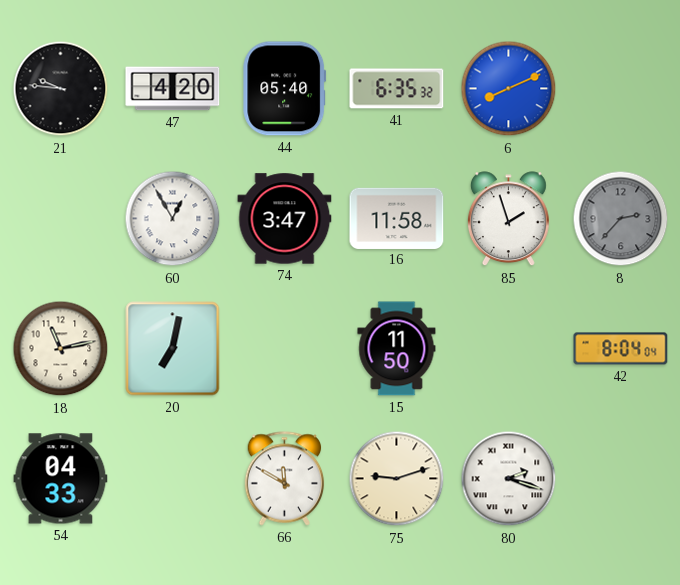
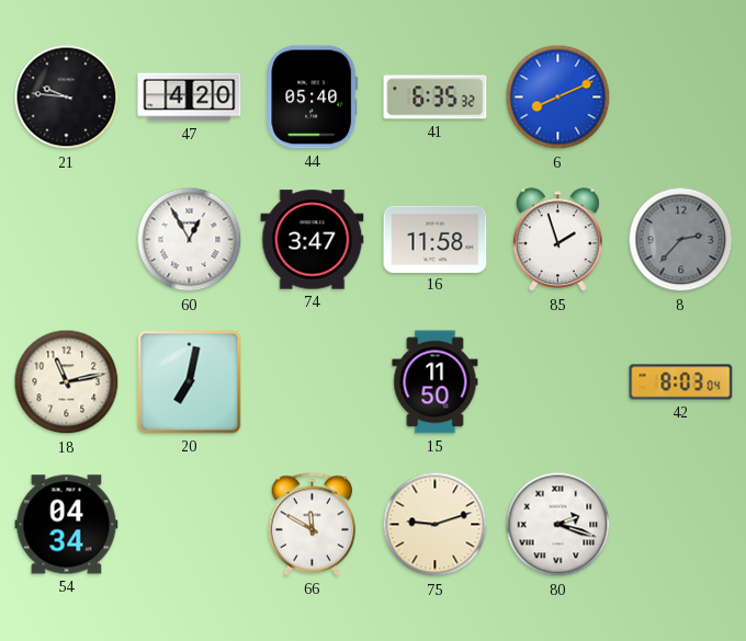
42: 8:04 -> 8:03 (681, 382)
54: 04:33 -> 04:34 (67, 525)
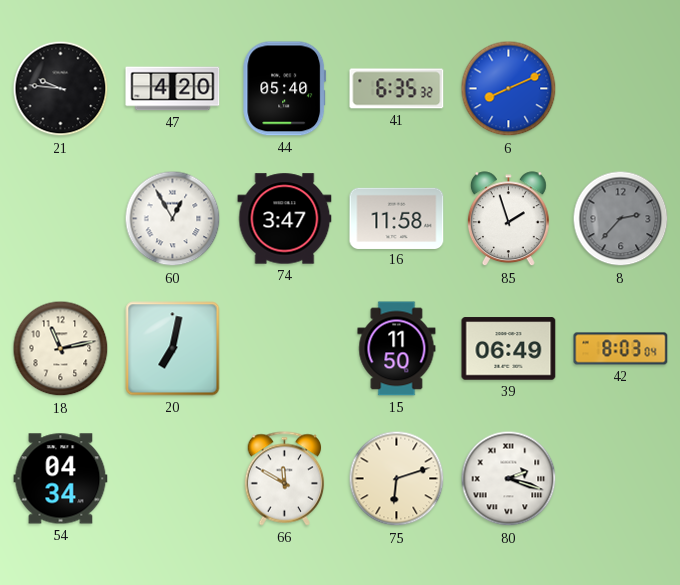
39: none -> 06:49 (509, 349)
75: 9:12 -> 6:12 (397, 479)
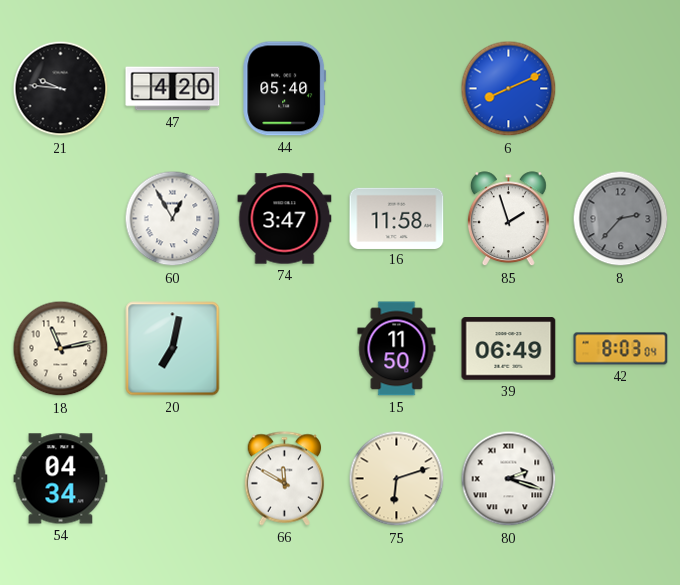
41: 6:35 -> none (397, 89)
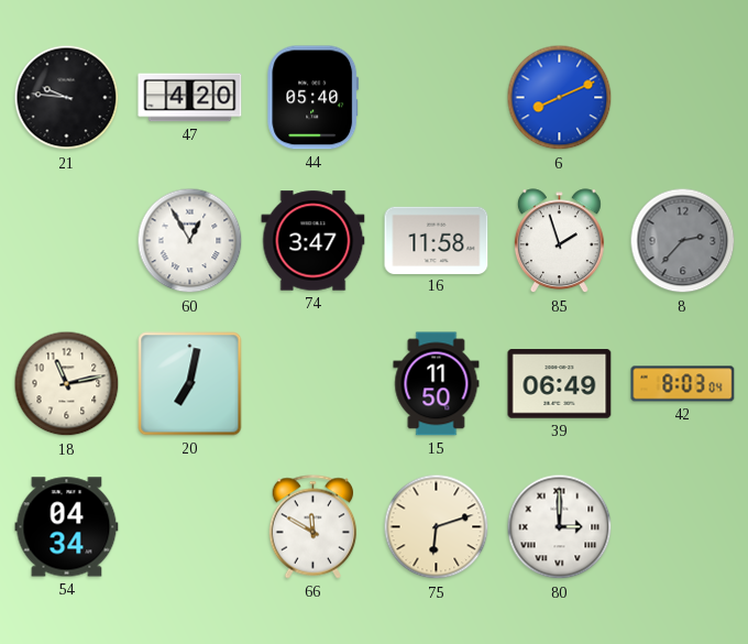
80: 2:18 -> 3:00 (560, 527)
